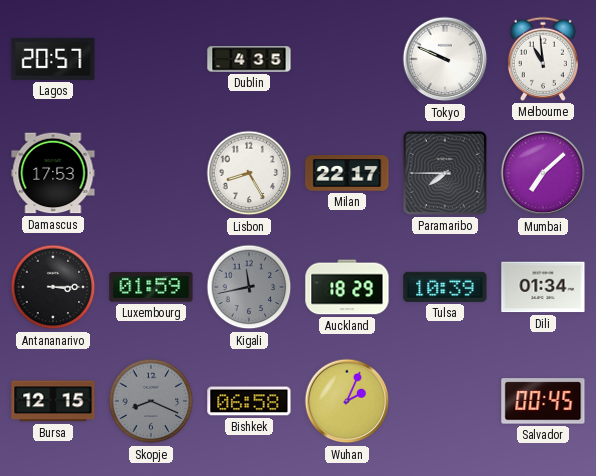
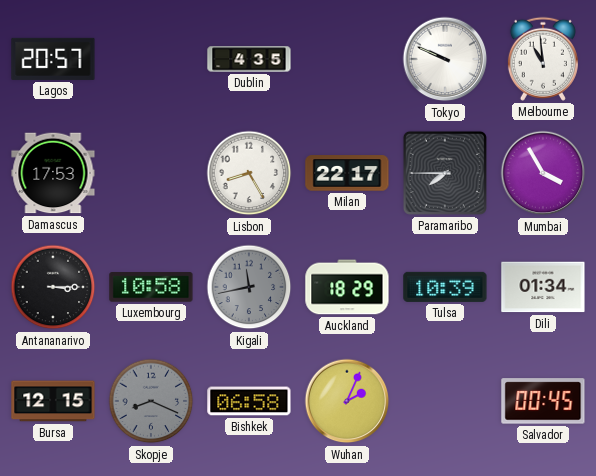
Mumbai: 7:08 -> 3:55 (543, 173)
Luxembourg: 01:59 -> 10:58 (151, 287)
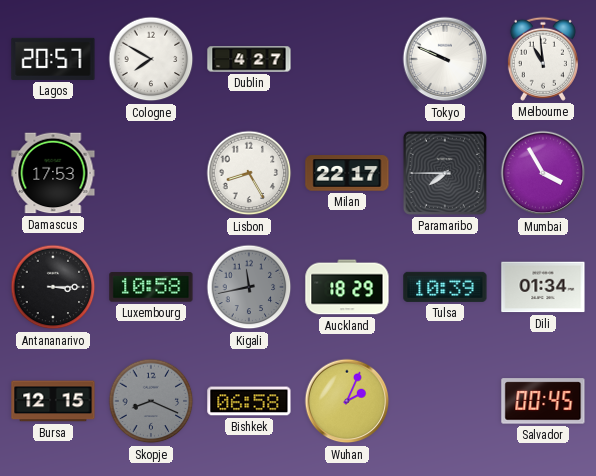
Cologne: none -> 7:50 (151, 59)
Dublin: 4:35 -> 4:27 (249, 59)
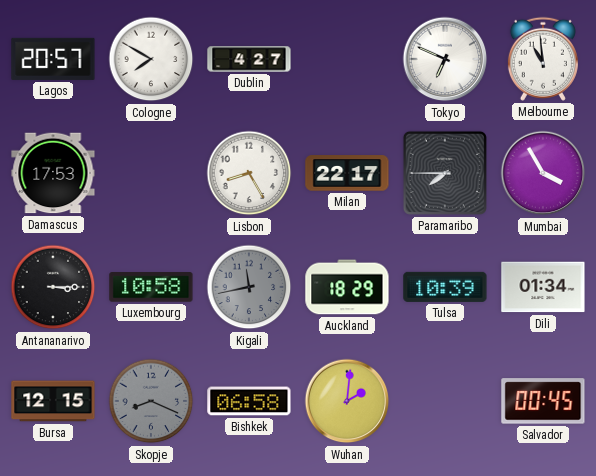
Tokyo: 9:49 -> 6:49 (445, 59)
Wuhan: 2:04 -> 2:01 (347, 401)
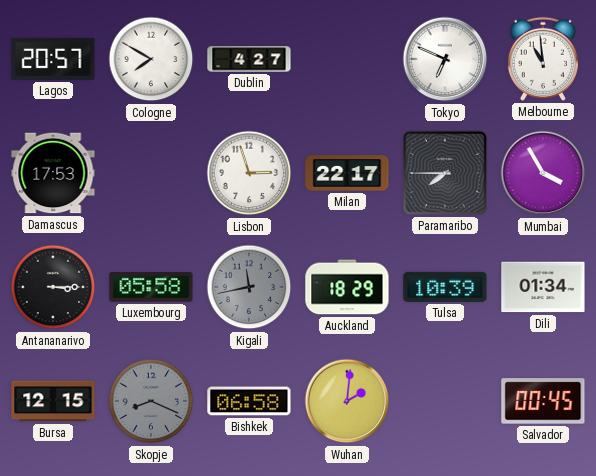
Lisbon: 8:25 -> 2:57 (249, 173)
Luxembourg: 10:58 -> 05:58 (151, 287)
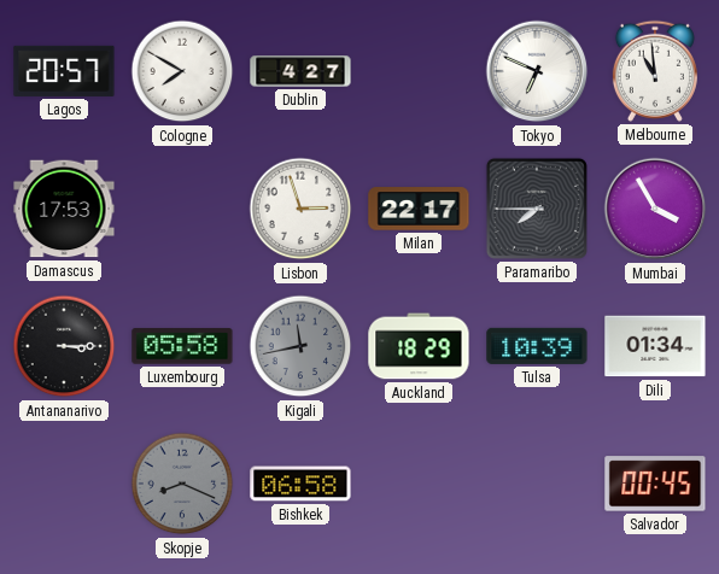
Bursa: 12:15 -> none (53, 401)
Wuhan: 2:01 -> none (347, 401)
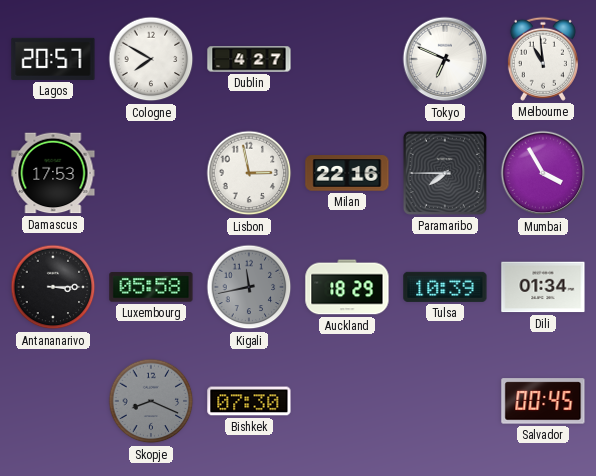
Lisbon: 2:57 -> 2:58 (249, 173)
Milan: 22:17 -> 22:16 (347, 173)
Bishkek: 06:58 -> 07:30 (249, 401)
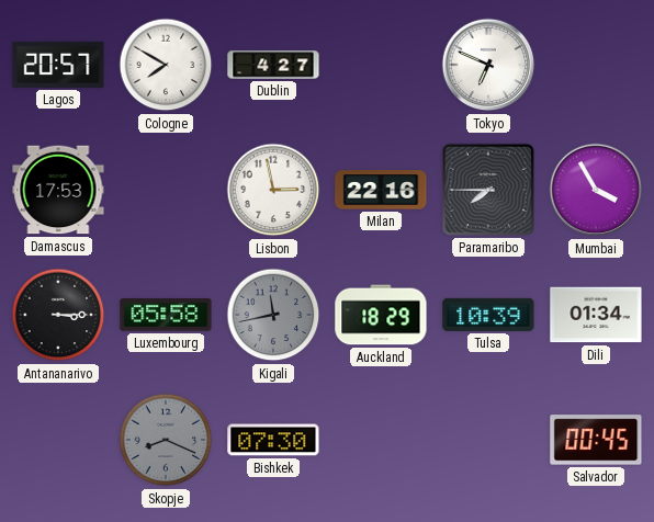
Melbourne: 10:59 -> none (543, 59)
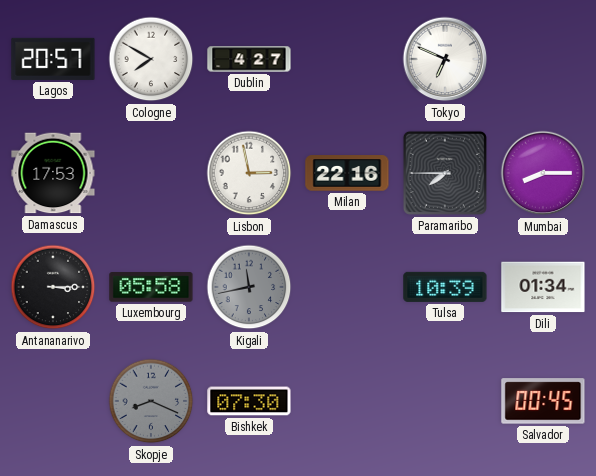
Mumbai: 3:55 -> 8:15 (543, 173)
Auckland: 18:29 -> none (381, 315)
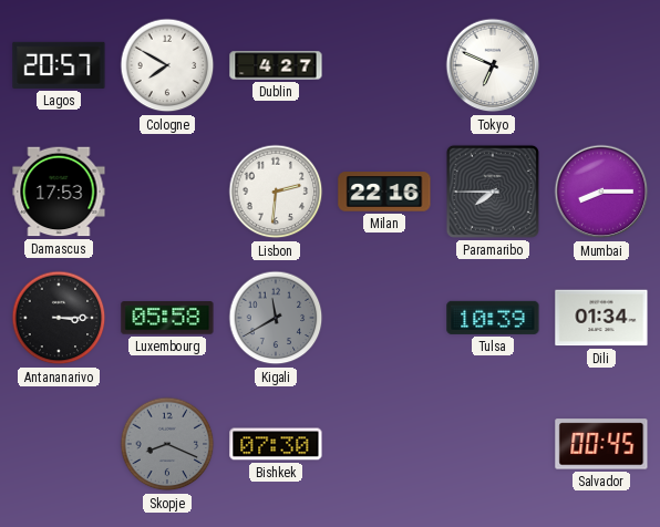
Lisbon: 2:58 -> 2:31 (276, 192)
Kigali: 11:43 -> 11:40 (276, 318)
